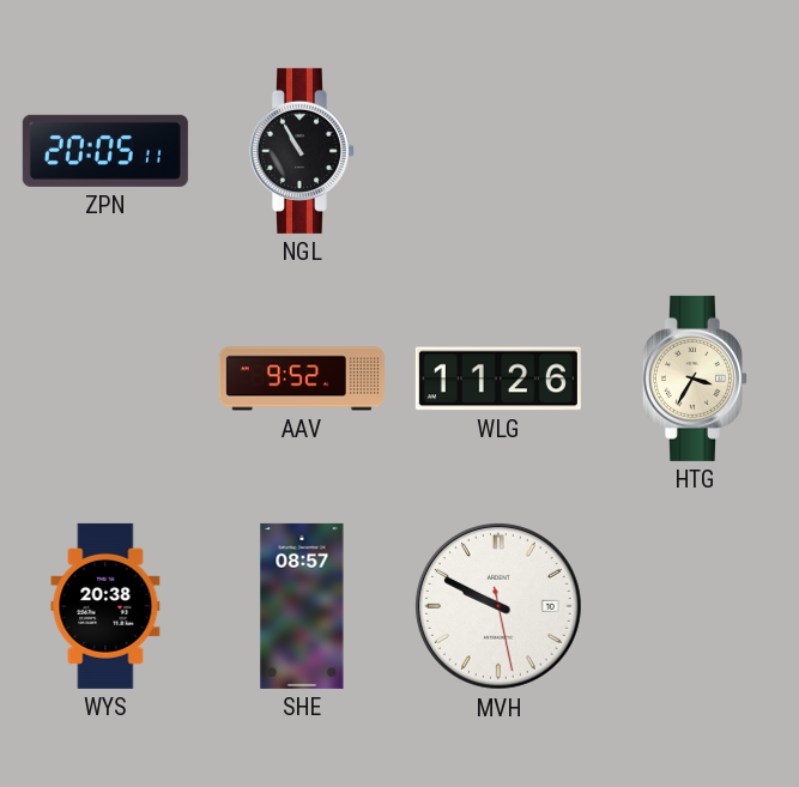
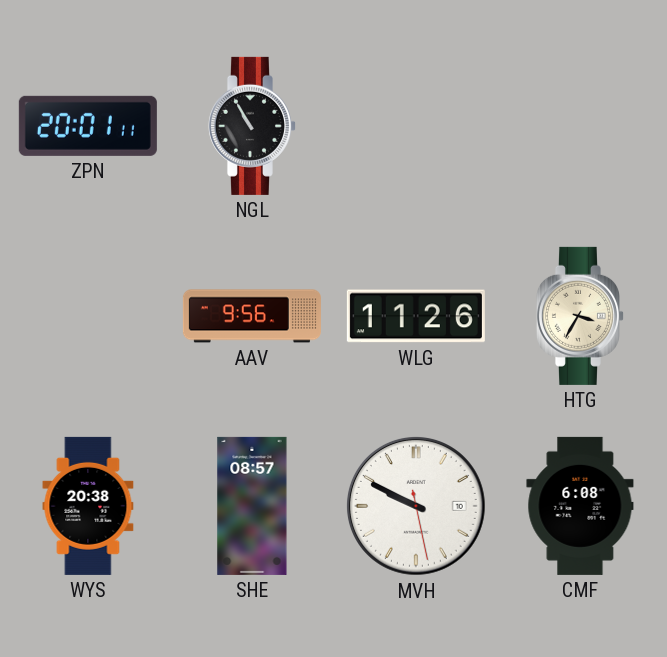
ZPN: 20:05 -> 20:01 (88, 126)
AAV: 9:52 -> 9:56 (252, 316)
CMF: none -> 6:08 (580, 506)
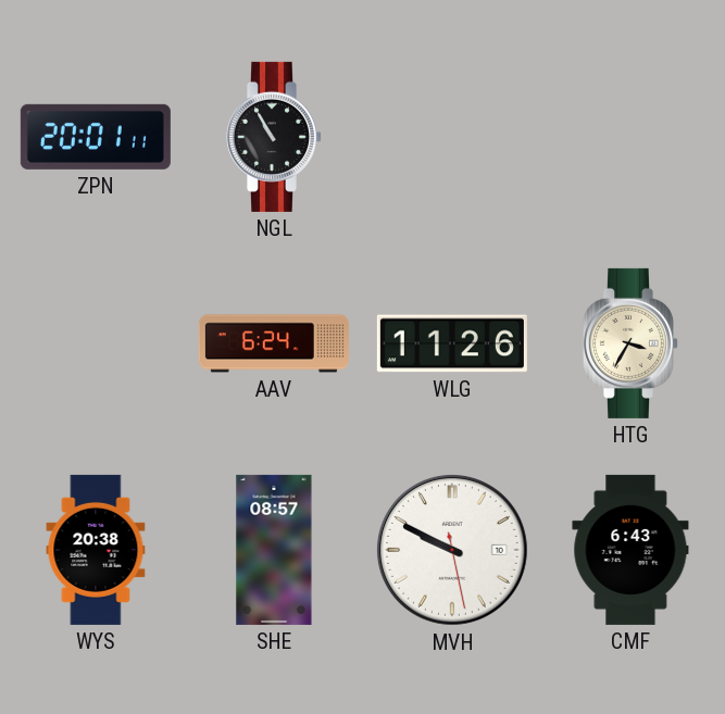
AAV: 9:56 -> 6:24 (274, 343)
CMF: 6:08 -> 6:43 (630, 550)
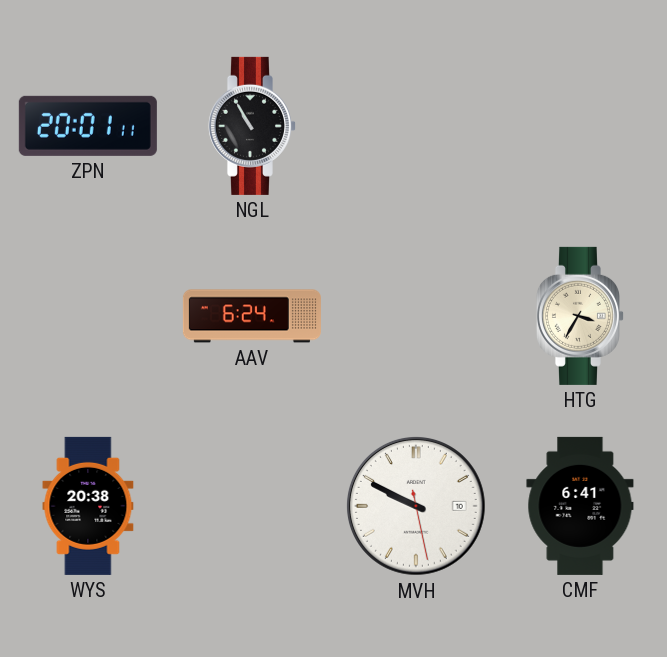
WLG: 11:26 -> none (452, 343)
SHE: 08:57 -> none (274, 550)
CMF: 6:43 -> 6:41 (580, 506)
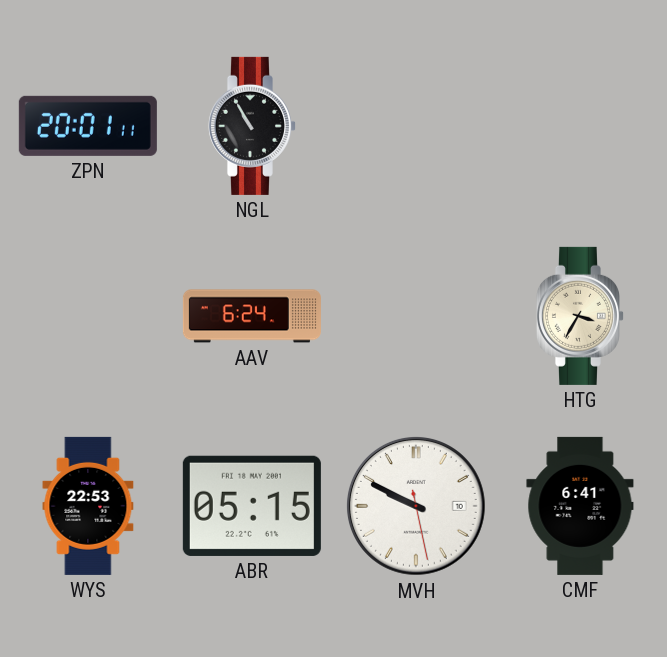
WYS: 20:38 -> 22:53 (88, 506)
ABR: none -> 05:15 (252, 506)
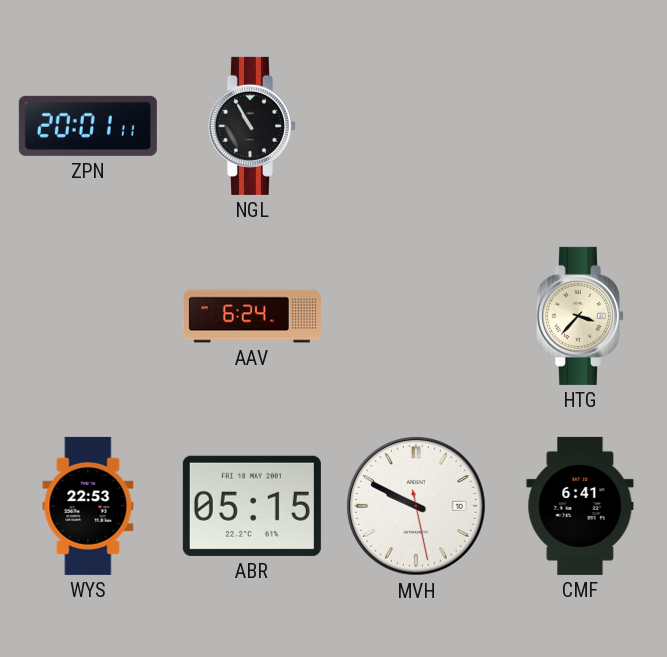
HTG: 3:35 -> 3:37 (579, 316)
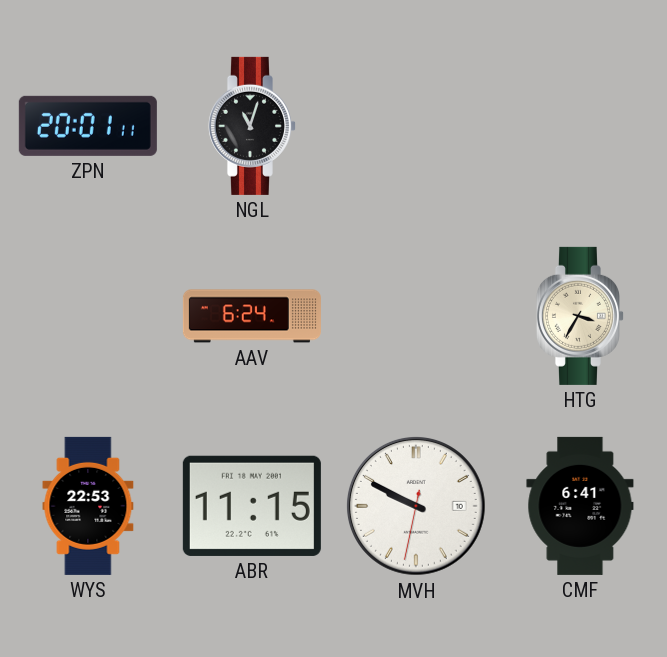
NGL: 10:55 -> 11:03 (251, 126)
HTG: 3:37 -> 3:35 (579, 316)
ABR: 05:15 -> 11:15 (252, 506)
MVH: 9:49:28 -> 9:49:32 (416, 506)
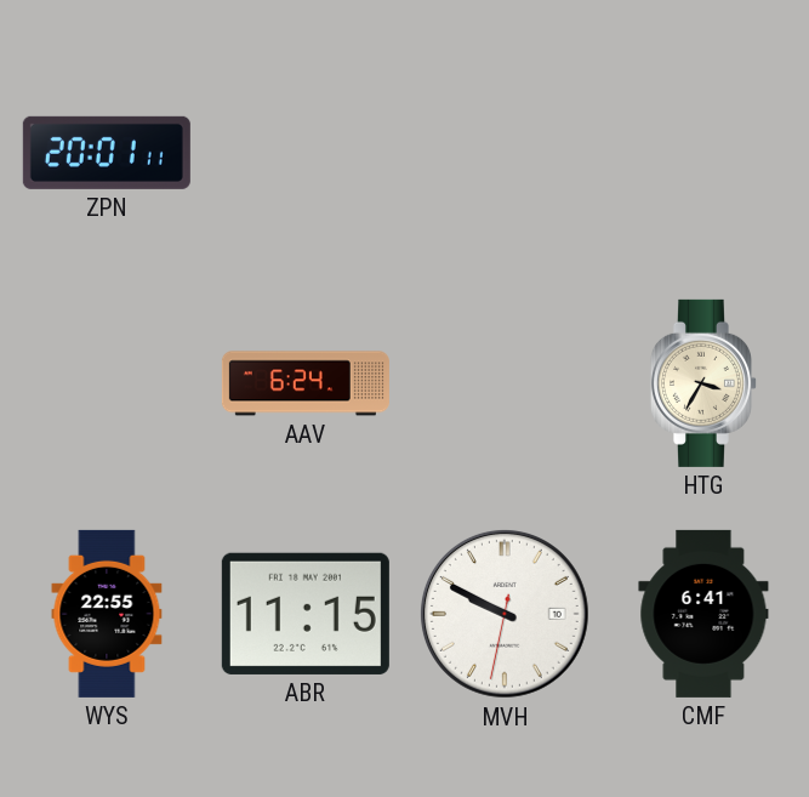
NGL: 11:03 -> none (251, 126)
WYS: 22:53 -> 22:55 (107, 614)
